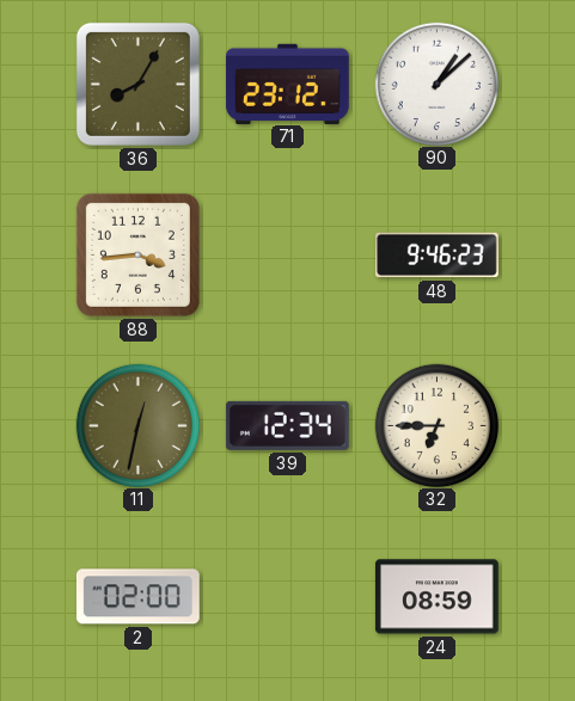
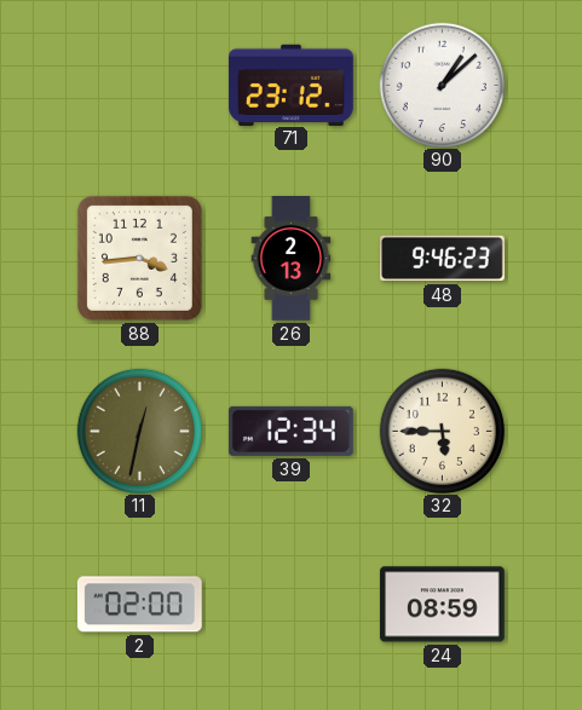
36: 8:05 -> none (137, 84)
26: none -> 2:13 (292, 259)
32: 6:45 -> 5:45 (442, 431)
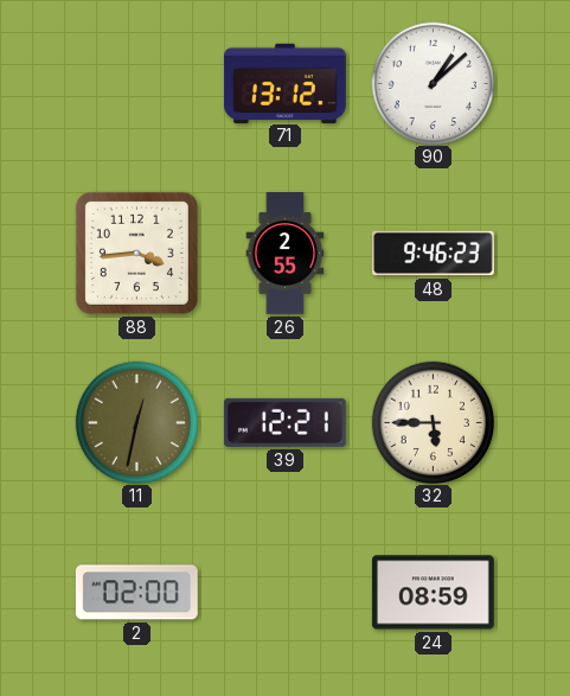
71: 23:12 -> 13:12 (284, 83)
26: 2:13 -> 2:55 (286, 254)
39: 12:34 -> 12:21 (284, 422)
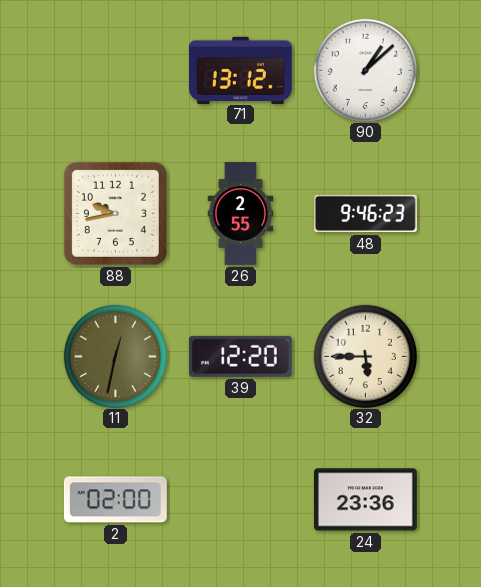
88: 3:44 -> 9:43 (115, 213)
39: 12:21 -> 12:20 (240, 356)
24: 08:59 -> 23:36 (365, 500)
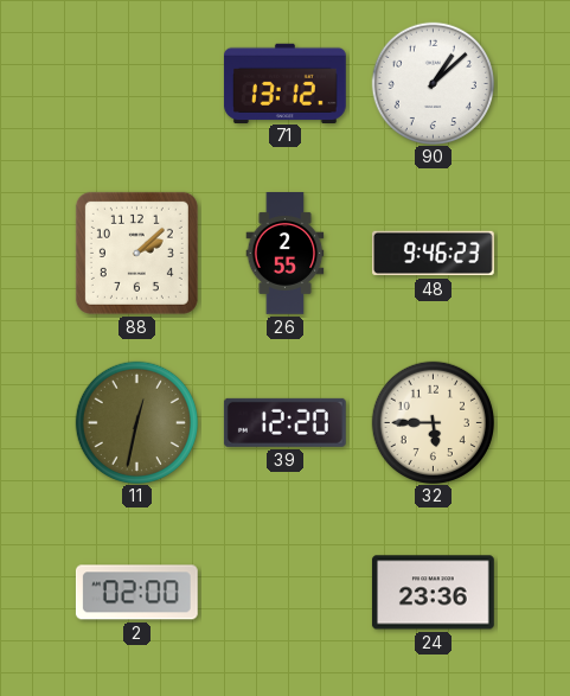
88: 9:43 -> 2:08 (136, 253)
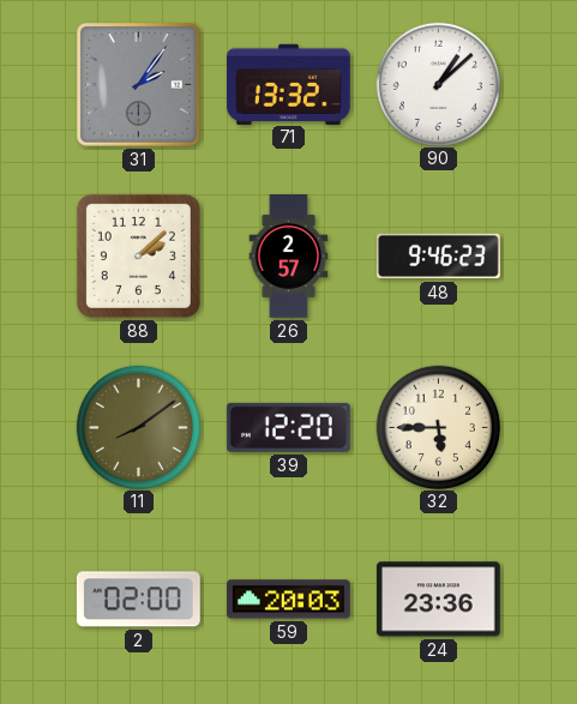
31: none -> 2:06 (138, 84)
71: 13:12 -> 13:32 (288, 84)
26: 2:55 -> 2:57 (289, 257)
11: 12:32 -> 8:09 (138, 427)
59: none -> 20:03 (288, 600)
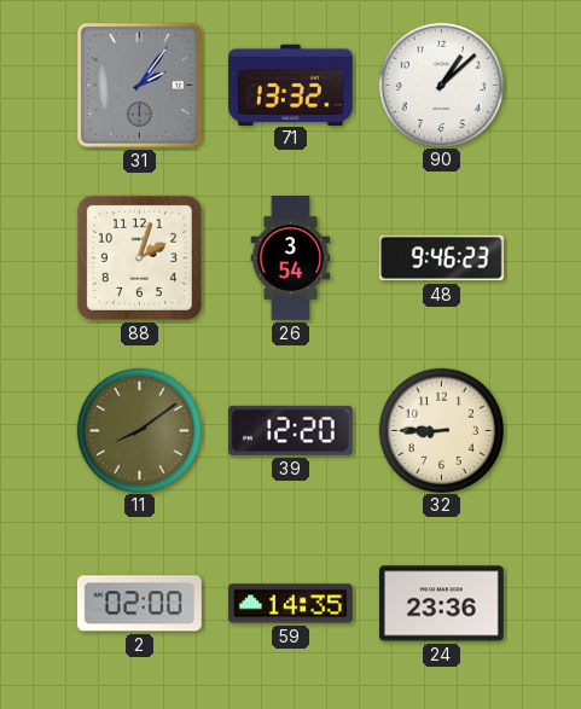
88: 2:08 -> 2:03 (139, 257)
26: 2:57 -> 3:54 (291, 258)
32: 5:45 -> 8:45 (441, 430)
59: 20:03 -> 14:35 (290, 604)
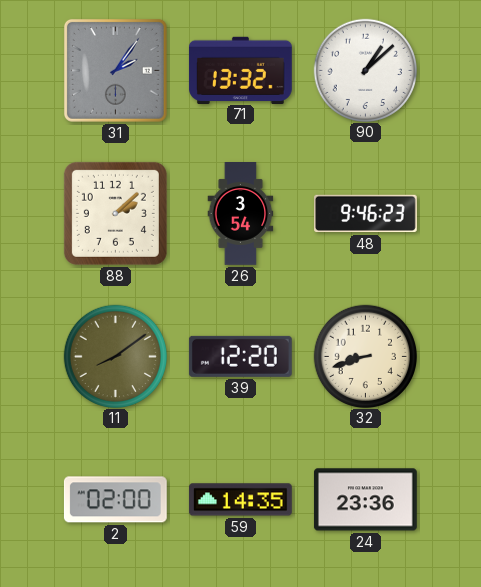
88: 2:03 -> 2:08 (115, 213)
32: 8:45 -> 8:42 (365, 356)
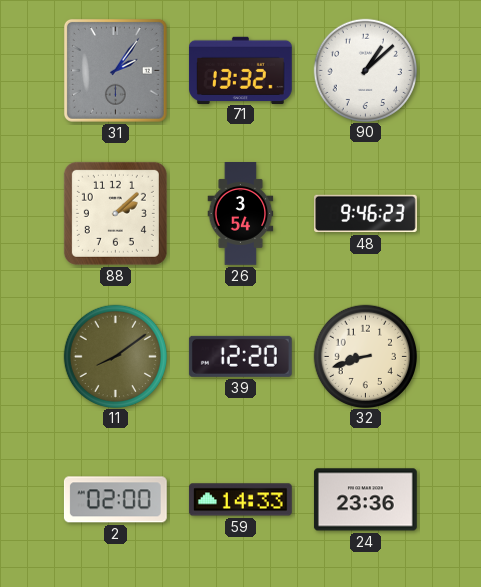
59: 14:35 -> 14:33 (240, 500)
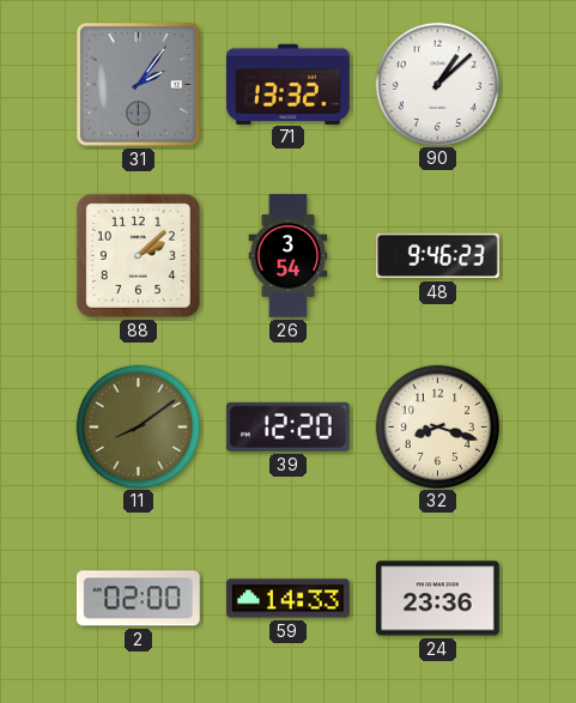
32: 8:42 -> 8:18 (437, 426)
